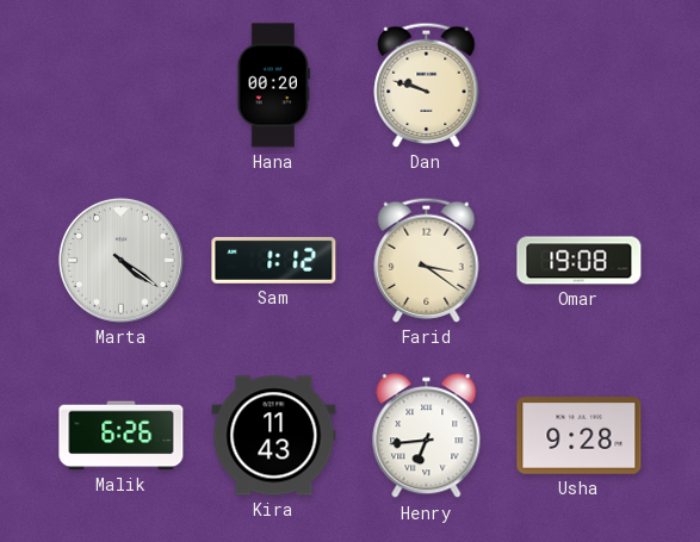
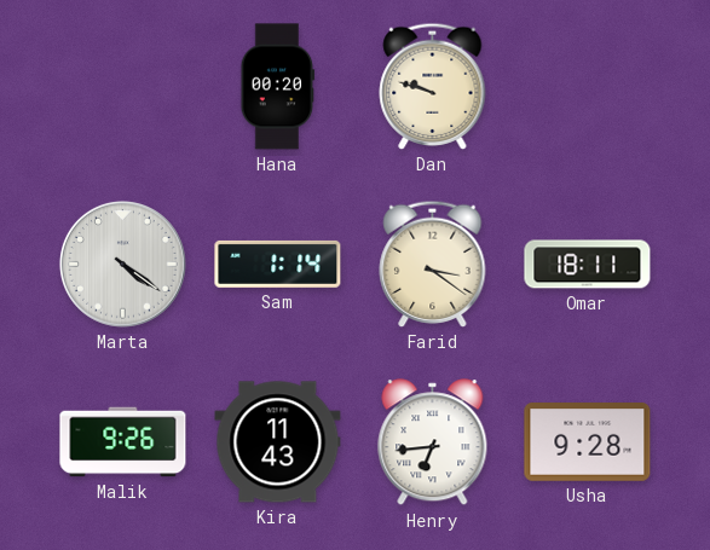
Sam: 1:12 -> 1:14 (278, 264)
Omar: 19:08 -> 18:11 (588, 265)
Malik: 6:26 -> 9:26 (123, 442)
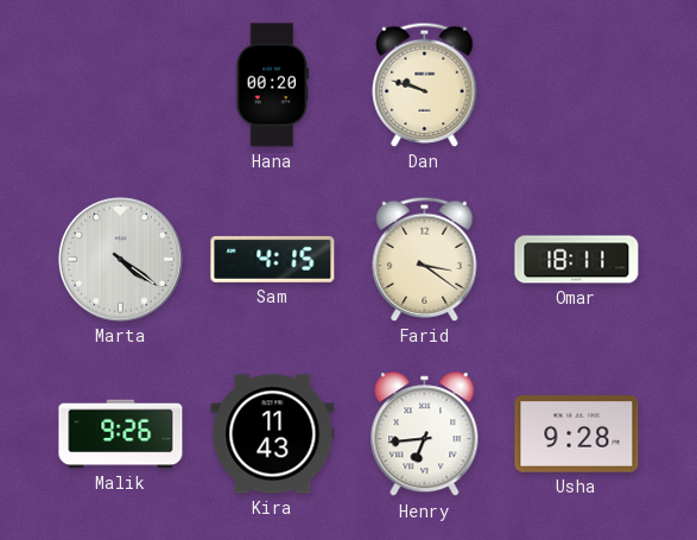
Sam: 1:14 -> 4:15 (273, 259)
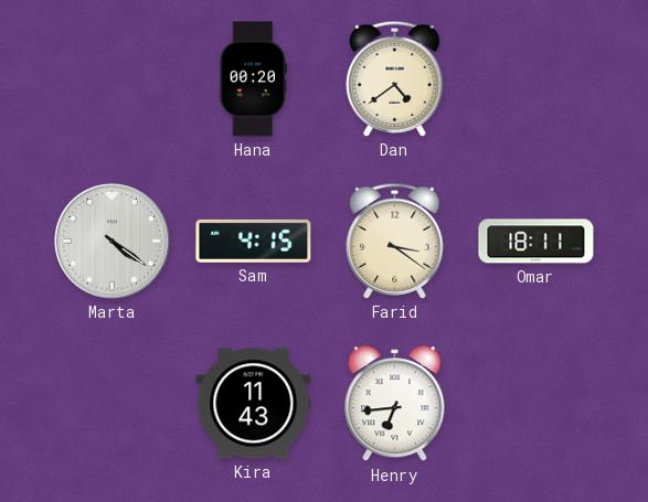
Dan: 9:48 -> 4:39 (395, 78)
Malik: 9:26 -> none (121, 434)
Usha: 9:28 -> none (577, 434)
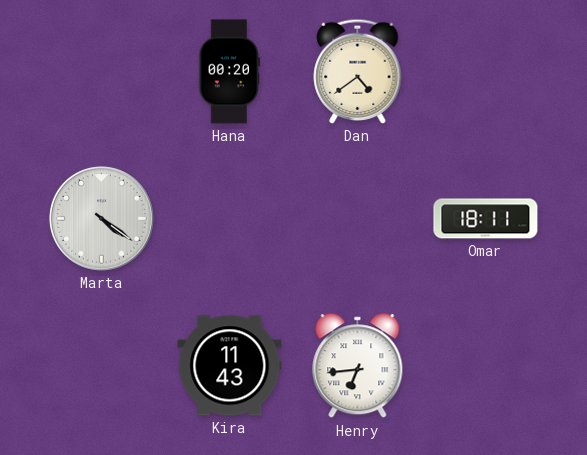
Sam: 4:15 -> none (254, 241)
Farid: 3:21 -> none (395, 241)
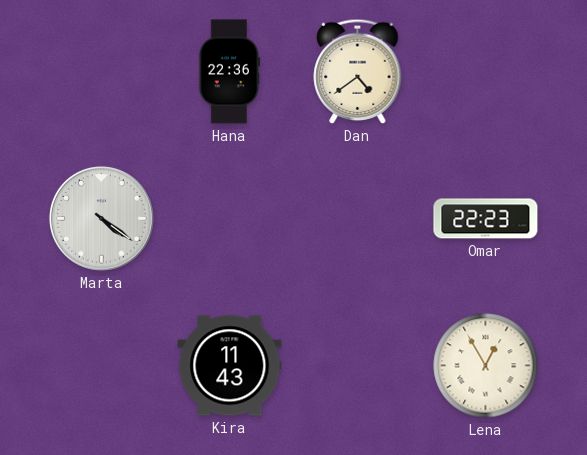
Hana: 00:20 -> 22:36 (230, 72)
Omar: 18:11 -> 22:23 (486, 219)
Henry: 6:44 -> none (358, 366)
Lena: none -> 12:55 (486, 366)
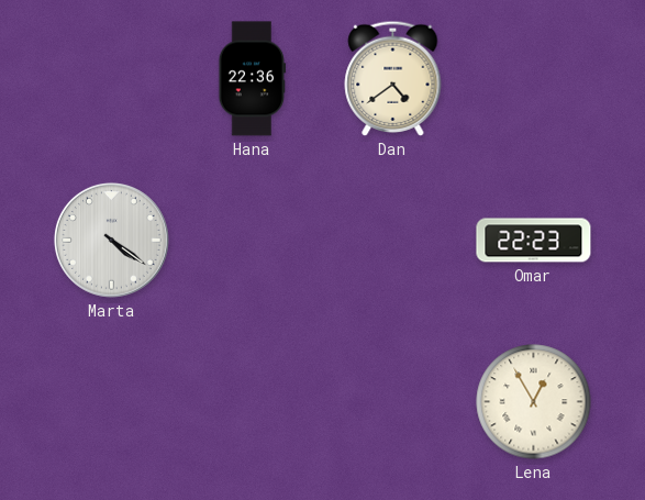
Kira: 11:43 -> none (230, 366)
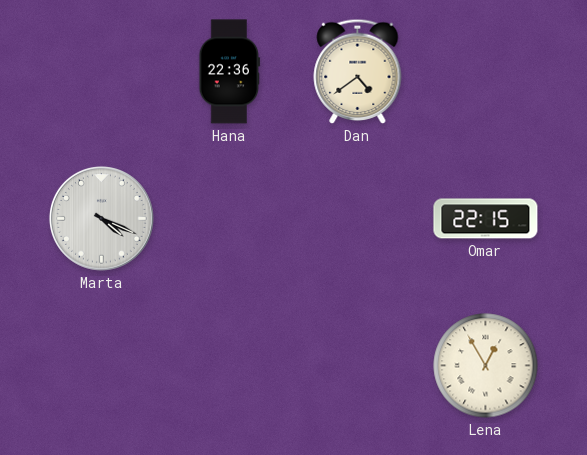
Marta: 4:21 -> 4:19 (101, 218)
Omar: 22:23 -> 22:15 (486, 219)
